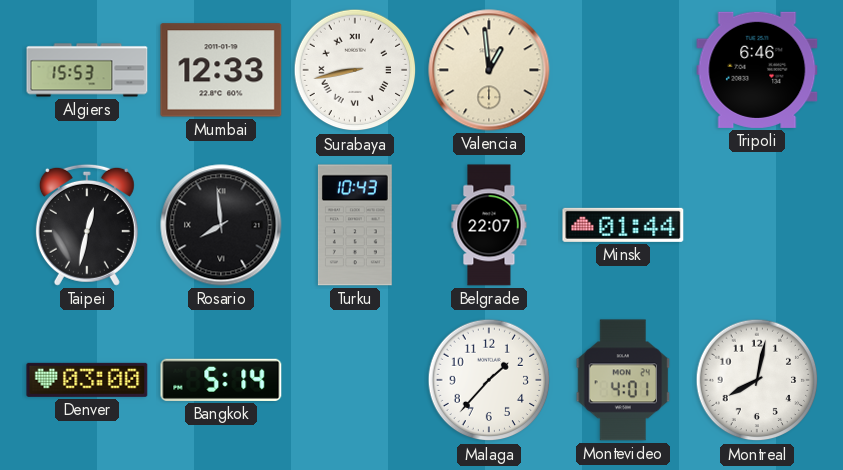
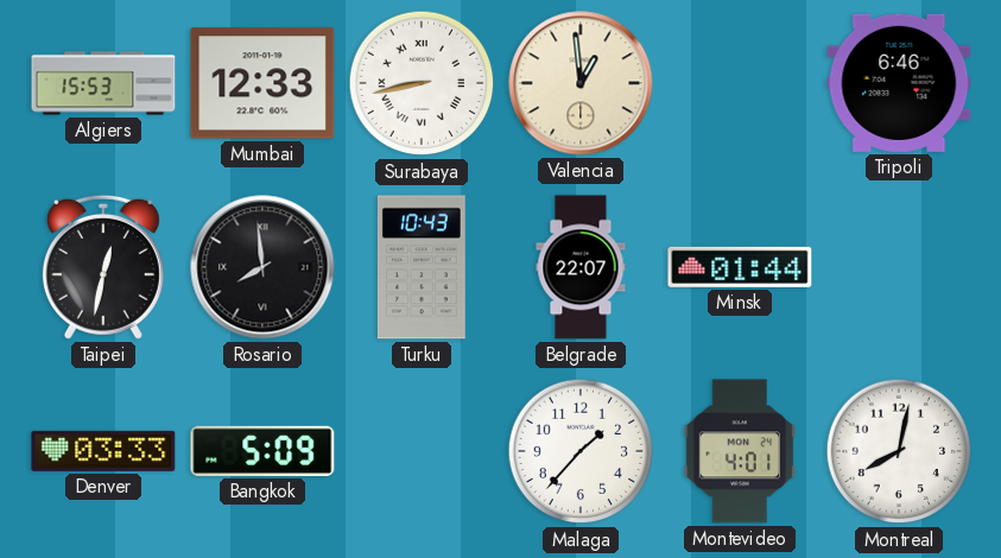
Denver: 03:00 -> 03:33 (103, 451)
Bangkok: 5:14 -> 5:09 (262, 451)
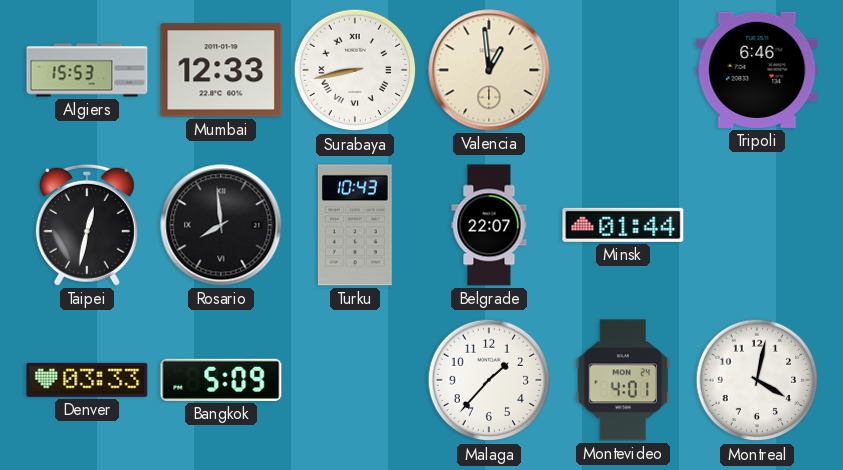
Montreal: 8:02 -> 4:02 (757, 380)
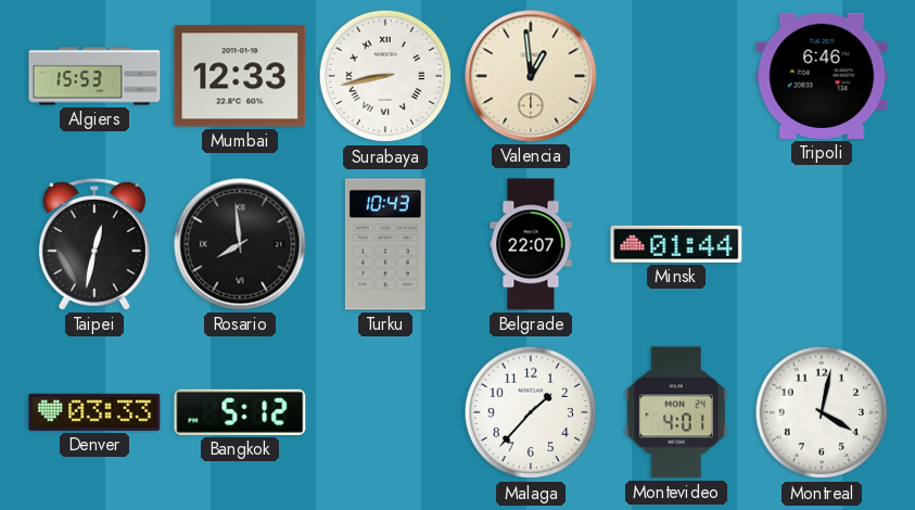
Bangkok: 5:09 -> 5:12 (240, 412)
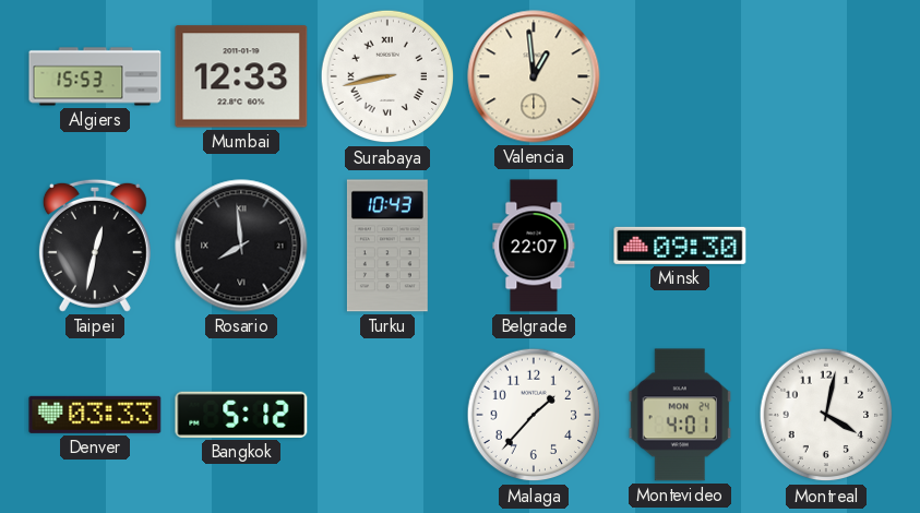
Tripoli: 6:46 -> none (822, 76)
Minsk: 01:44 -> 09:30 (680, 246)
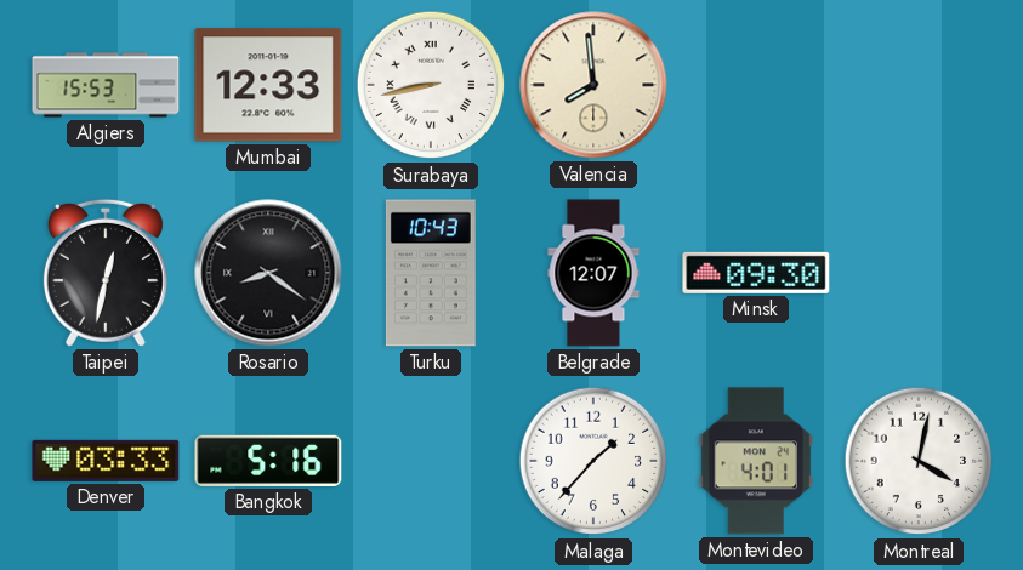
Valencia: 12:59 -> 7:59 (593, 85)
Rosario: 7:59 -> 8:21 (268, 273)
Belgrade: 22:07 -> 12:07 (593, 273)
Bangkok: 5:12 -> 5:16 (268, 461)
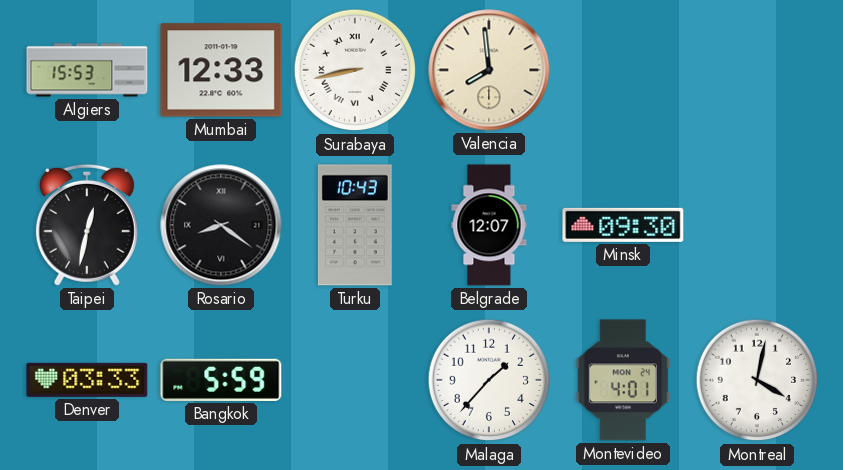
Bangkok: 5:16 -> 5:59 (221, 380)
